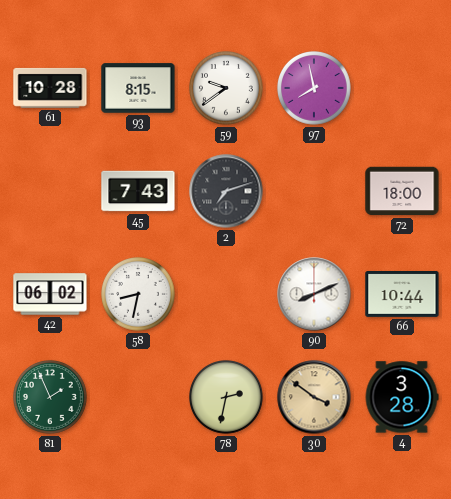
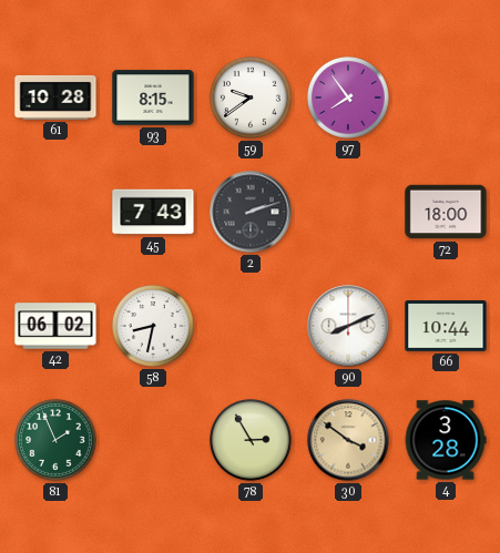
97: 7:58 -> 7:54 (349, 99)
2: 7:12 -> 2:12 (251, 212)
78: 2:32 -> 2:55 (252, 441)
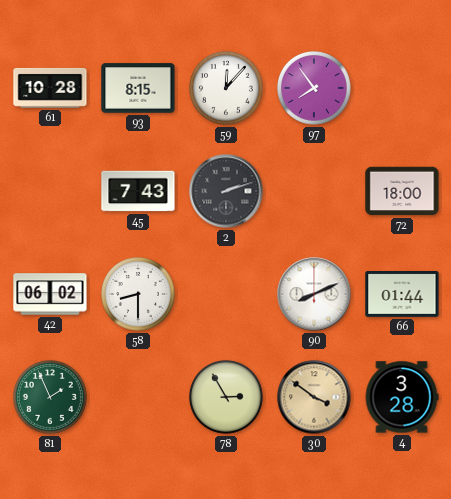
59: 9:39 -> 12:07 (227, 89)
58: 8:32 -> 8:30 (139, 295)
66: 10:44 -> 01:44 (402, 295)
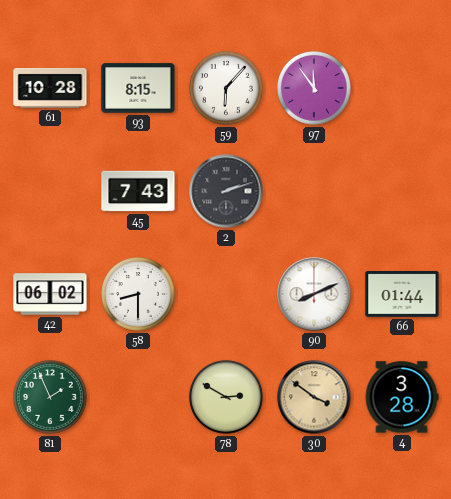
59: 12:07 -> 6:07 (227, 89)
97: 7:54 -> 11:54 (315, 89)
72: 18:00 -> none (402, 191)
78: 2:55 -> 2:50 (227, 398)
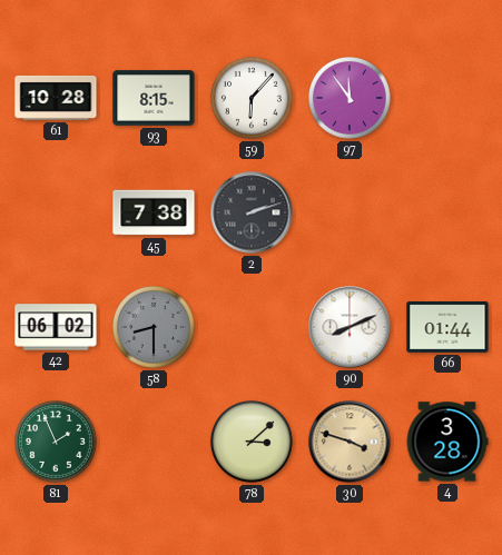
45: 7:43 -> 7:38 (154, 212)
58 dial: white -> grey (155, 328)
78: 2:50 -> 3:08 (253, 443)
30: 3:51 -> 3:48 (350, 442)
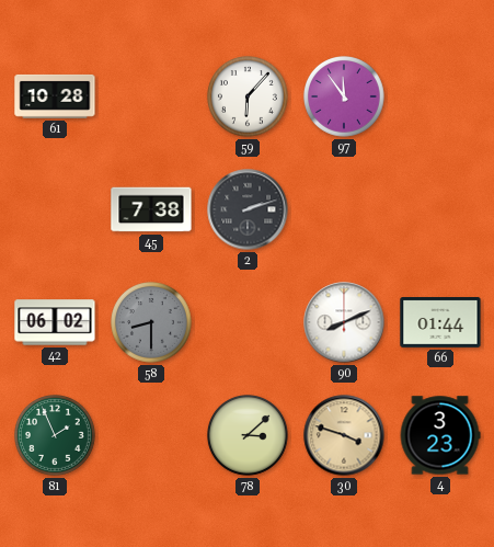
93: 8:15 -> none (154, 98)
4: 3:28 -> 3:23 (440, 435)
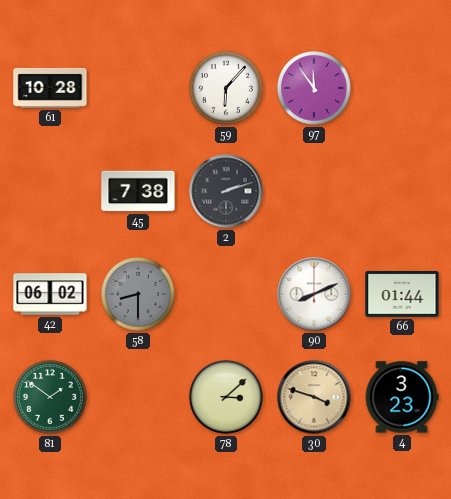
81: 1:56 -> 1:51 (51, 398)
